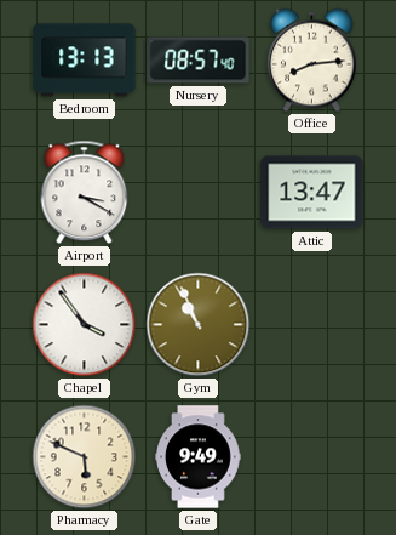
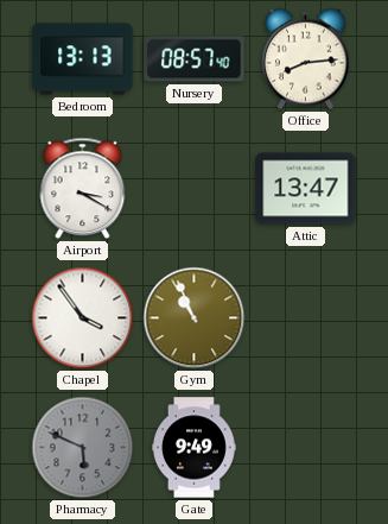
Pharmacy dial: cream -> grey (83, 448)
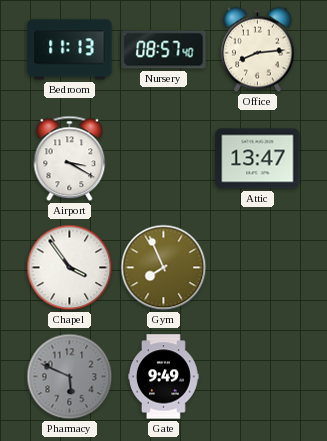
Bedroom: 13:13 -> 11:13 (70, 50)
Gym: 10:56 -> 7:56 (164, 268)
